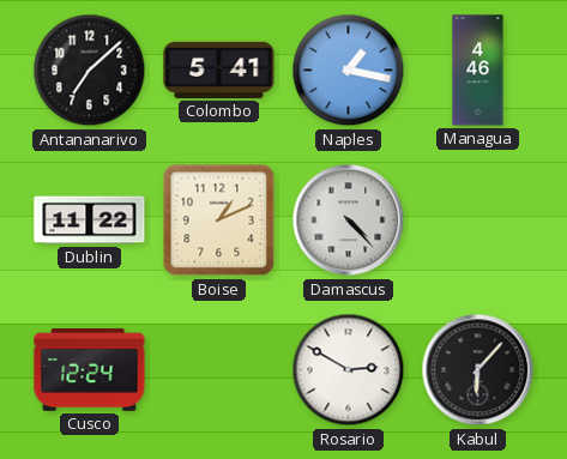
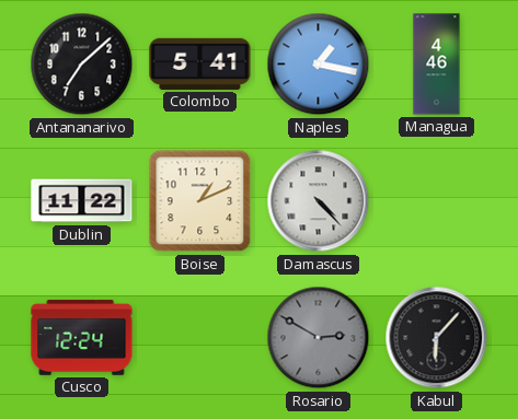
Rosario dial: white -> grey (319, 338)
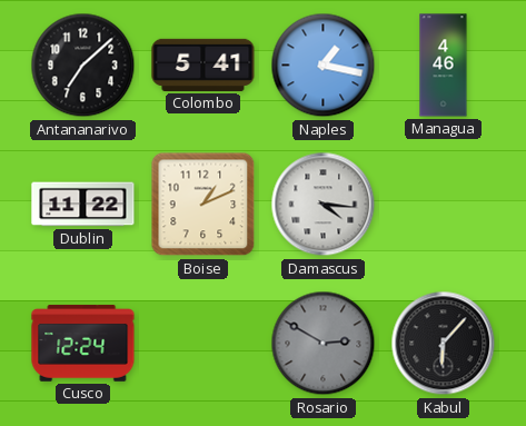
Damascus: 4:23 -> 4:16 (324, 205)
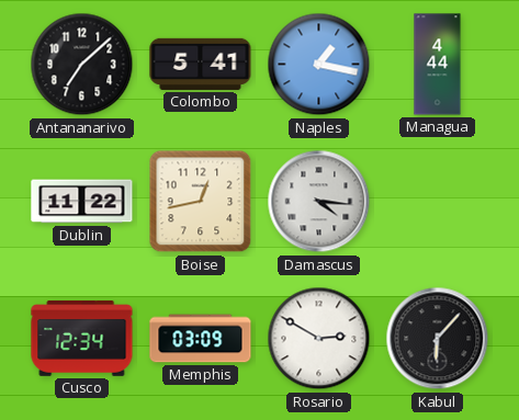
Managua: 4:46 -> 4:44 (438, 65)
Boise: 1:11 -> 12:43 (201, 202)
Cusco: 12:24 -> 12:34 (82, 339)
Memphis: none -> 03:09 (201, 339)
Rosario dial: grey -> white (319, 339)
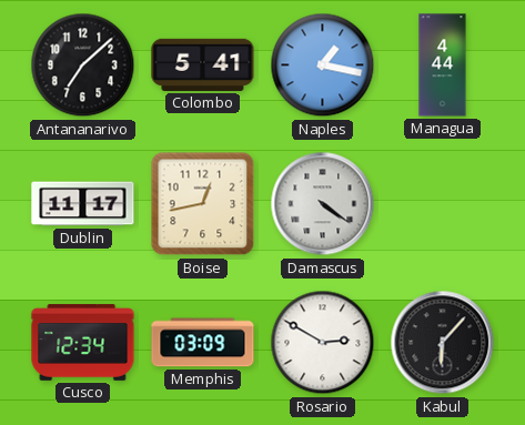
Dublin: 11:22 -> 11:17 (83, 204)
Damascus: 4:16 -> 4:21 (323, 204)
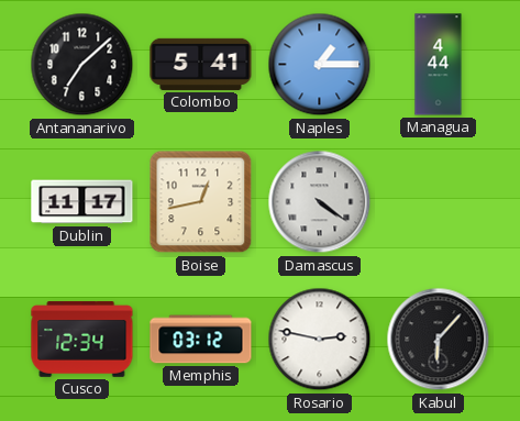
Naples: 1:17 -> 1:15 (320, 65)
Memphis: 03:09 -> 03:12 (201, 340)
Rosario: 2:50 -> 2:47 (320, 340)
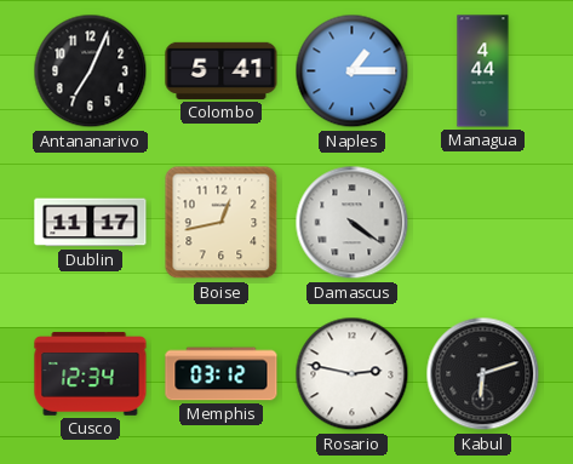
Antananarivo: 7:08 -> 7:04 (91, 71)
Kabul: 6:07 -> 6:12 (483, 374)
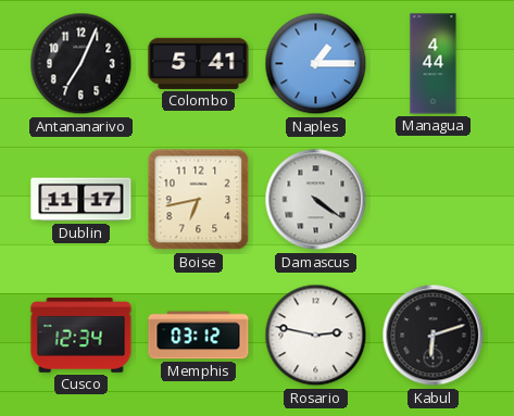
Boise: 12:43 -> 6:43 (199, 200)
